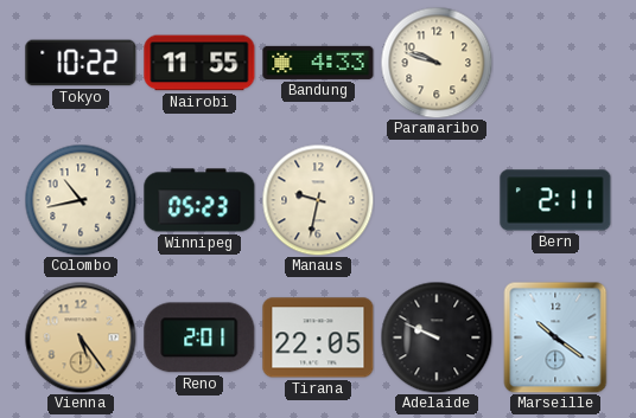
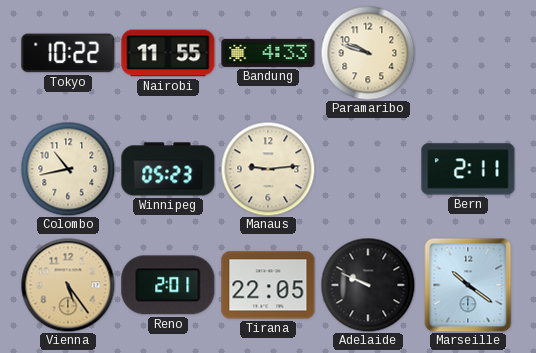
Manaus: 9:32 -> 9:14 (268, 169)
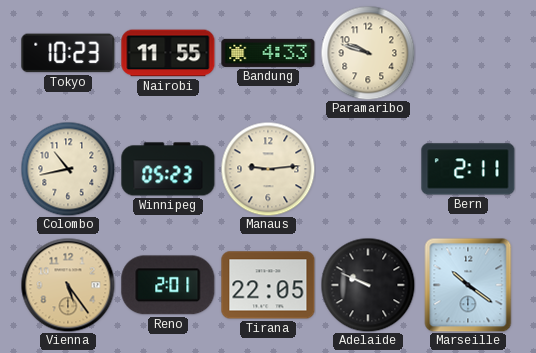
Tokyo: 10:22 -> 10:23 (68, 53)
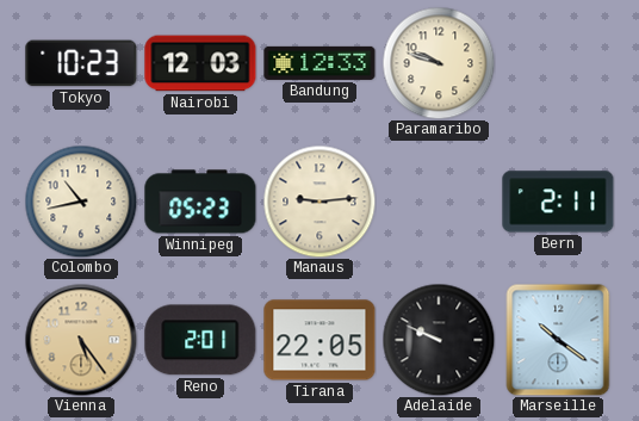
Nairobi: 11:55 -> 12:03 (200, 63)
Bandung: 4:33 -> 12:33 (319, 63)
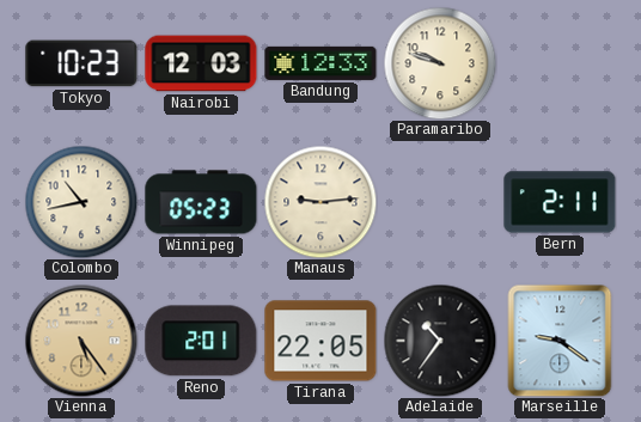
Adelaide: 9:49 -> 10:36 (440, 341)
Marseille: 10:21 -> 9:21 (560, 341)
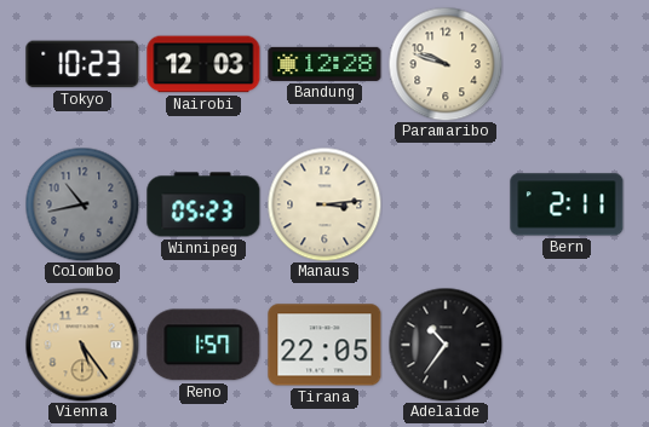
Bandung: 12:33 -> 12:28 (324, 64)
Colombo dial: cream -> grey (82, 204)
Manaus: 9:14 -> 3:14 (324, 204)
Reno: 2:01 -> 1:57 (203, 345)
Marseille: 9:21 -> none (560, 341)
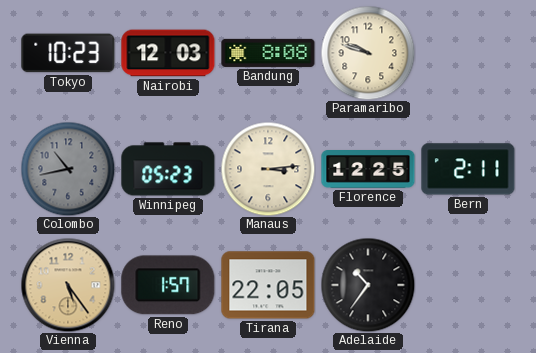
Bandung: 12:28 -> 8:08 (268, 53)
Florence: none -> 12:25 (368, 170)
